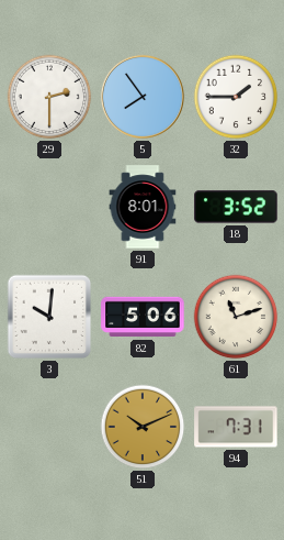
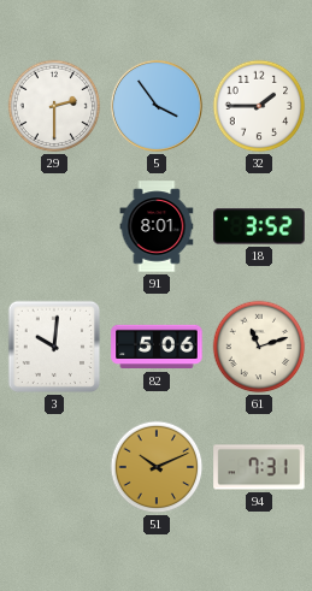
5: 7:54 -> 3:54 (157, 106)
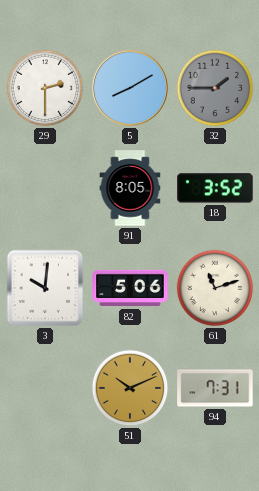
5: 3:54 -> 8:10 (130, 88)
32 dial: white -> grey (215, 88)
91: 8:01 -> 8:05 (130, 188)
